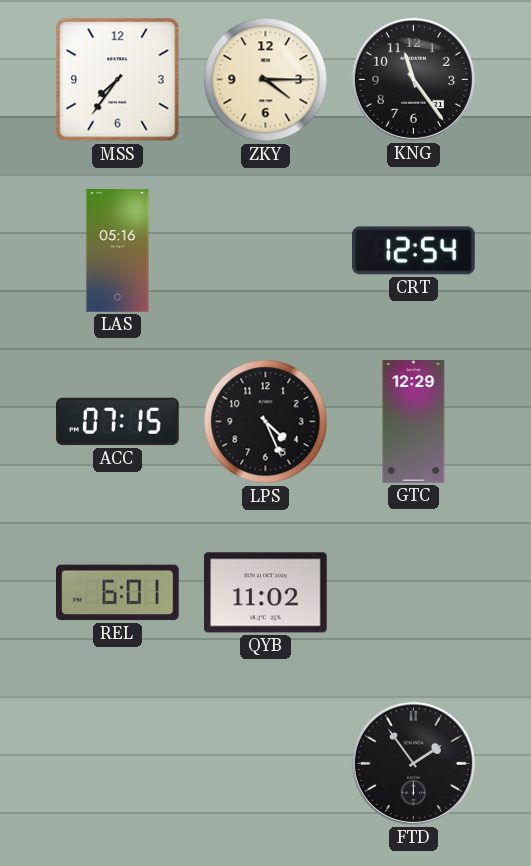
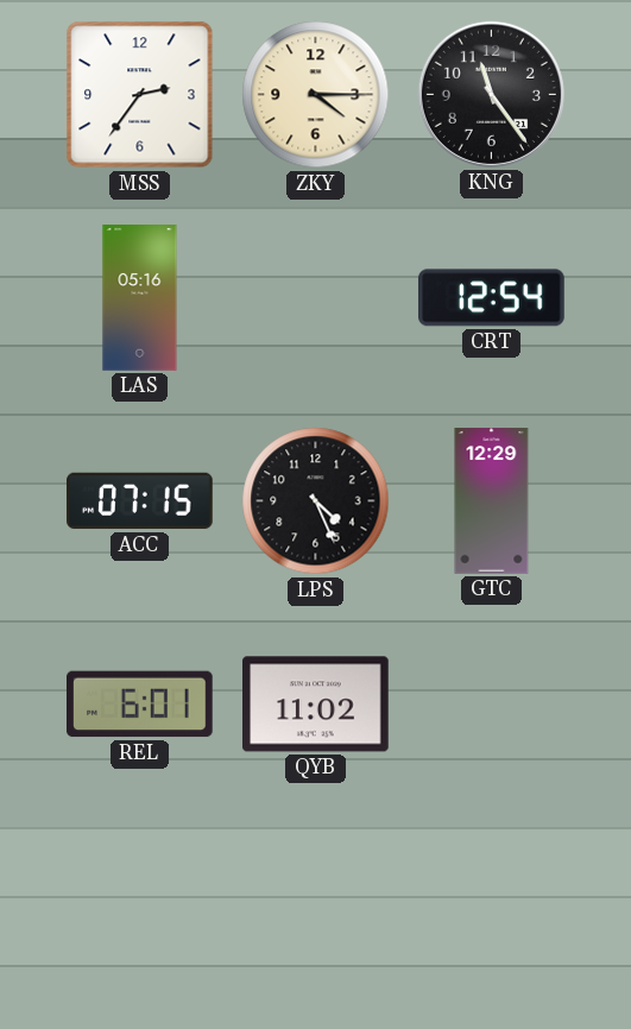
MSS: 7:36 -> 2:36 (140, 95)
FTD: 1:54 -> none (413, 763)
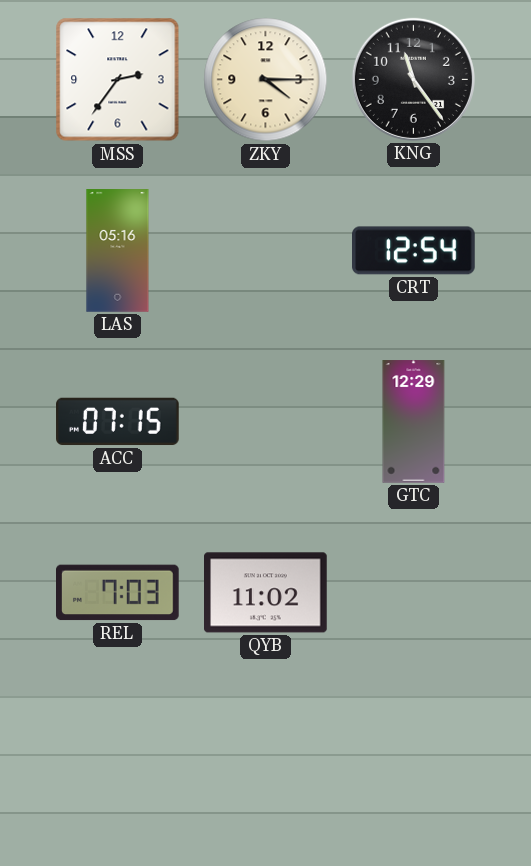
LPS: 4:26 -> none (316, 501)
REL: 6:01 -> 7:03 (118, 593)
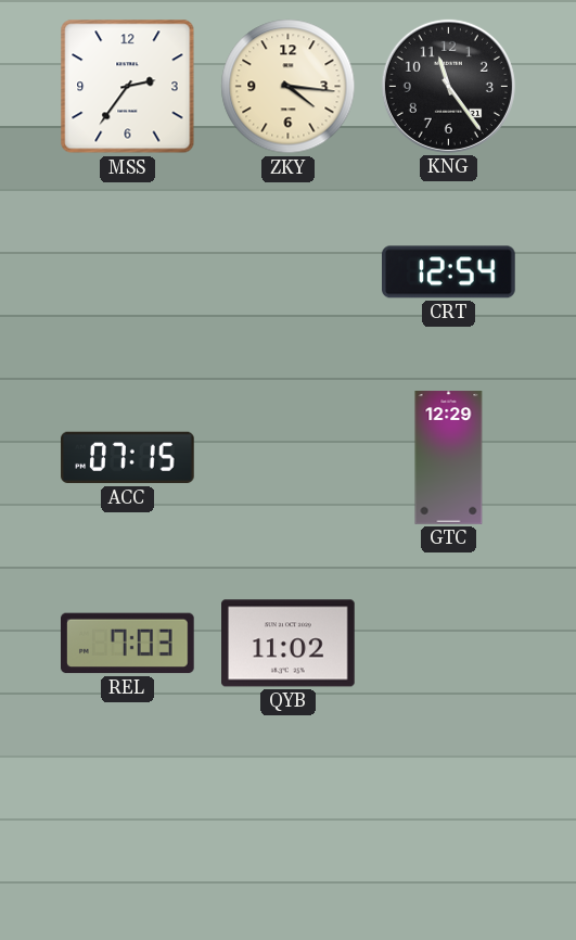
ZKY: 4:15 -> 4:16 (289, 87)
LAS: 05:16 -> none (118, 251)
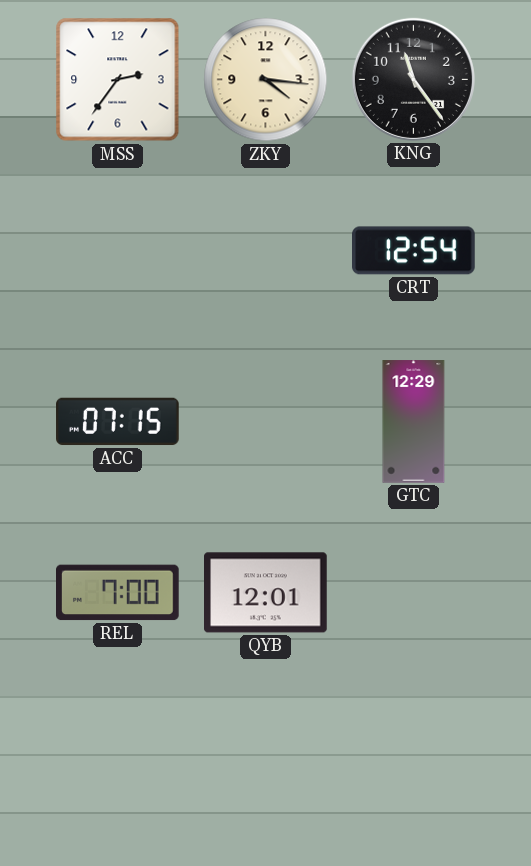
REL: 7:03 -> 7:00 (118, 593)
QYB: 11:02 -> 12:01 (266, 593)
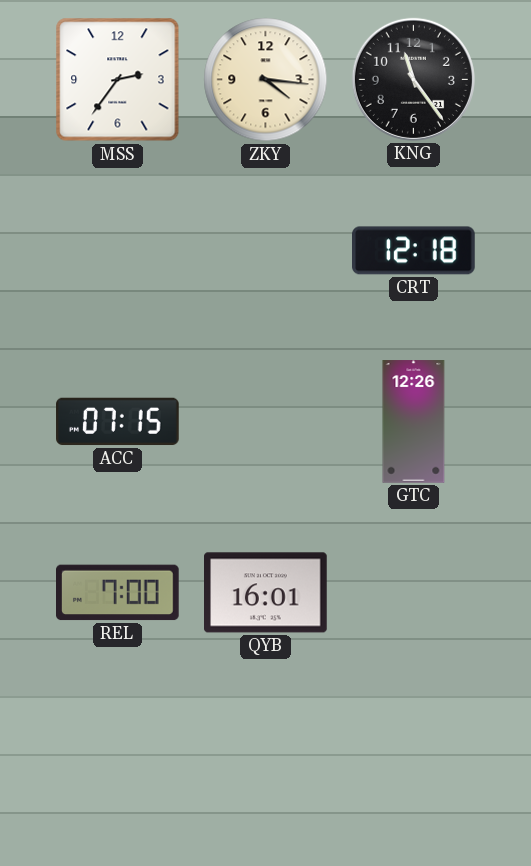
CRT: 12:54 -> 12:18 (414, 251)
GTC: 12:29 -> 12:26 (414, 422)
QYB: 12:01 -> 16:01 (266, 593)
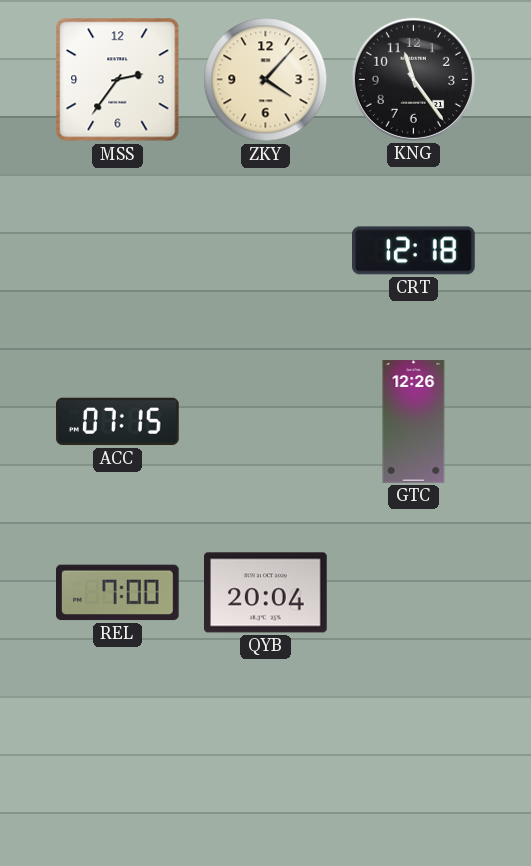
ZKY: 4:16 -> 4:07 (266, 80)
QYB: 16:01 -> 20:04 (266, 593)
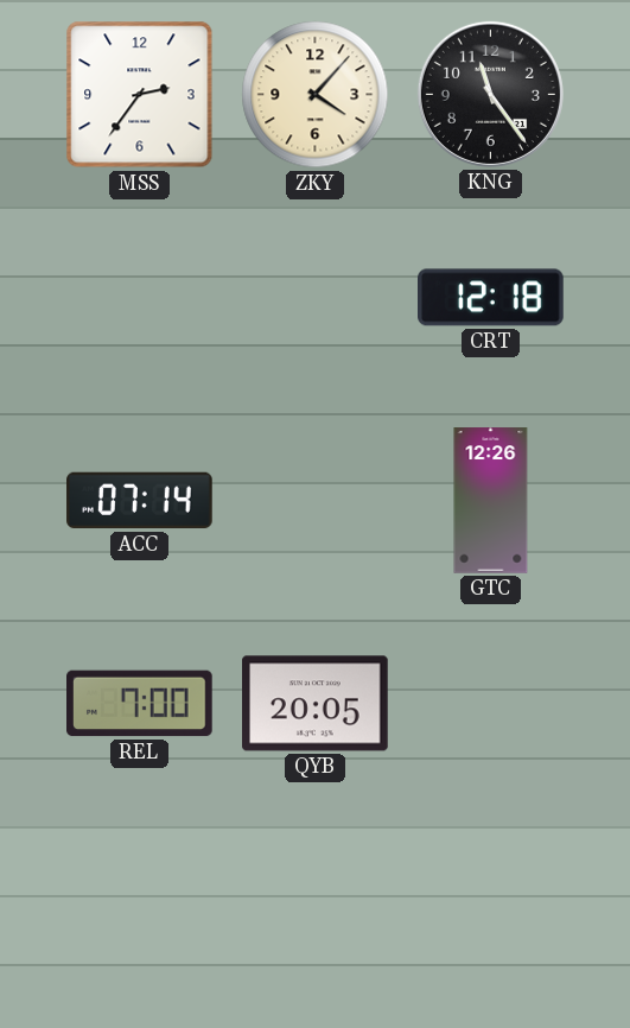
ACC: 07:15 -> 07:14 (140, 501)
QYB: 20:04 -> 20:05 (316, 704)
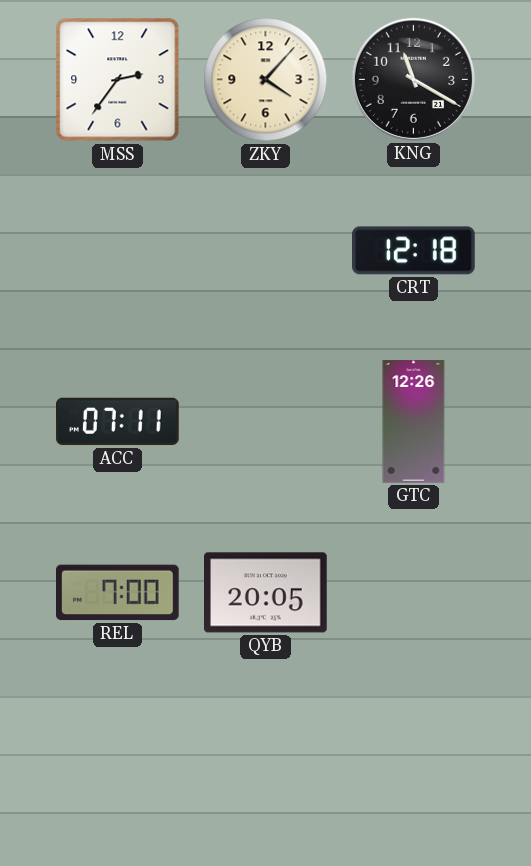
KNG: 11:24 -> 11:20 (413, 79)
ACC: 07:14 -> 07:11 (118, 422)
